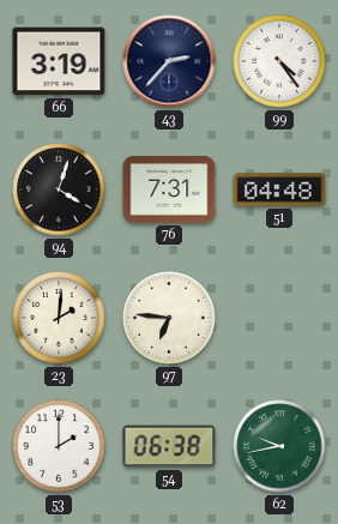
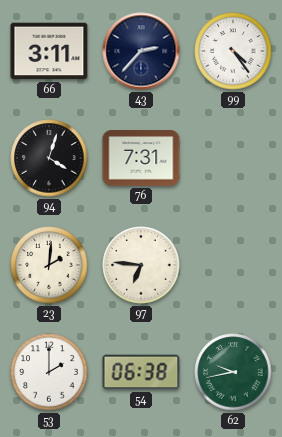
66: 3:19 -> 3:11 (49, 51)
51: 04:48 -> none (279, 189)
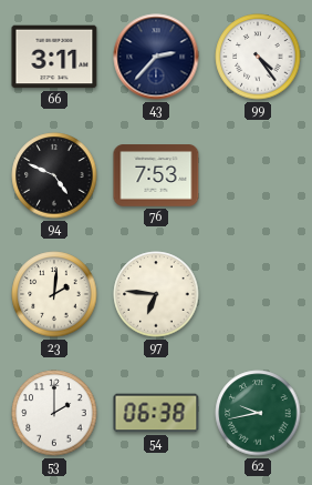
94: 4:03 -> 4:49 (54, 175)
76: 7:31 -> 7:53 (156, 175)
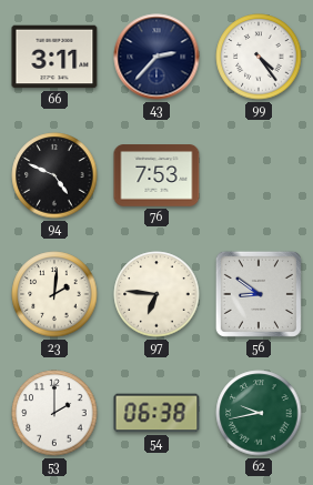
56: none -> 8:51 (259, 294)
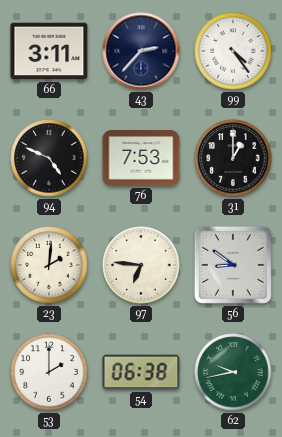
31: none -> 1:00 (233, 158)
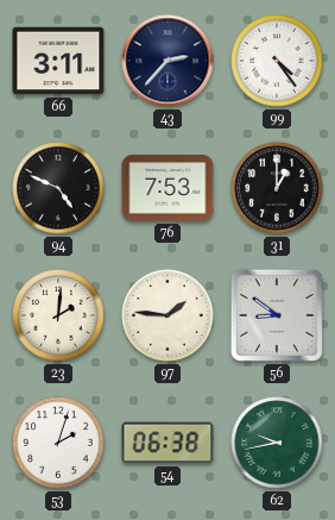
97: 6:46 -> 1:46 (167, 315)
53: 2:00 -> 2:03 (58, 443)
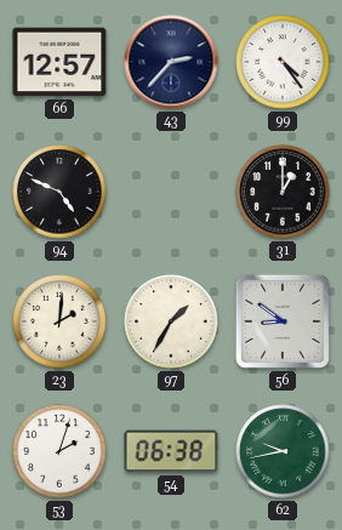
66: 3:11 -> 12:57 (59, 62)
76: 7:53 -> none (167, 188)
97: 1:46 -> 1:35 (171, 321)
